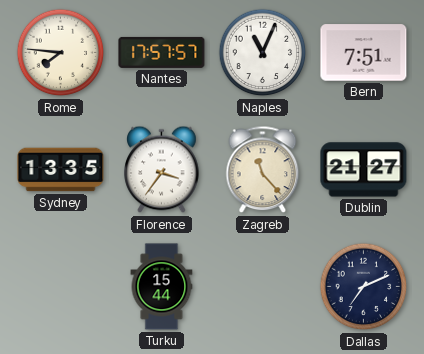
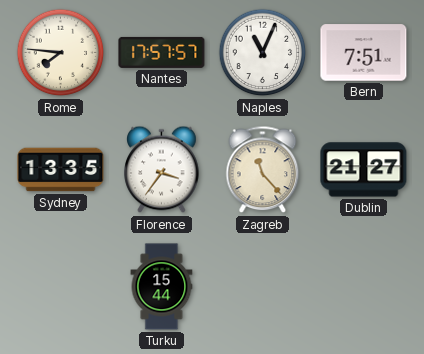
Dallas: 7:11 -> none (364, 287)
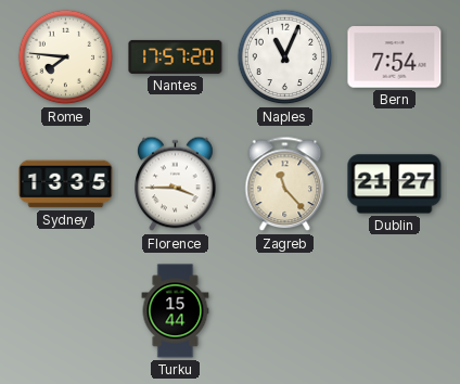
Nantes: 17:57:57 -> 17:57:20 (176, 56)
Bern: 7:51 -> 7:54 (395, 57)
Florence: 3:36 -> 3:45 (176, 184)
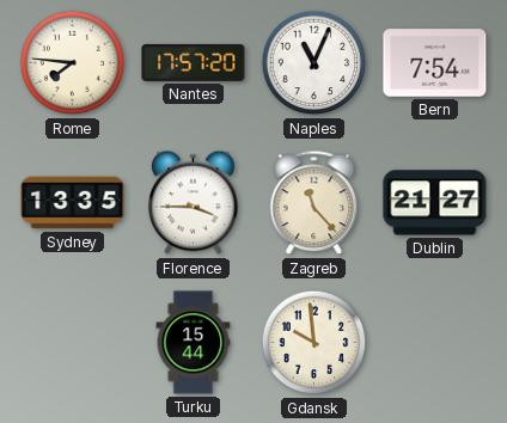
Gdansk: none -> 9:59 (314, 343)
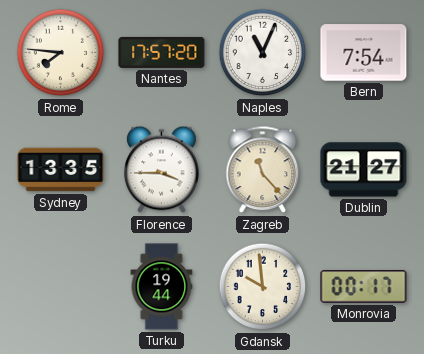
Turku: 15:44 -> 19:44 (162, 287)
Monrovia: none -> 00:17 (364, 287)
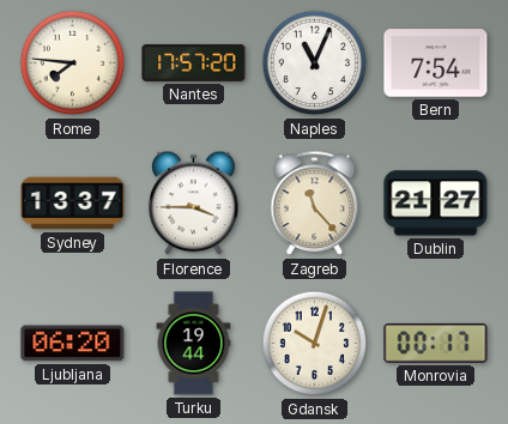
Sydney: 13:35 -> 13:37 (73, 204)
Ljubljana: none -> 06:20 (73, 344)
Gdansk: 9:59 -> 10:03 (315, 344)
